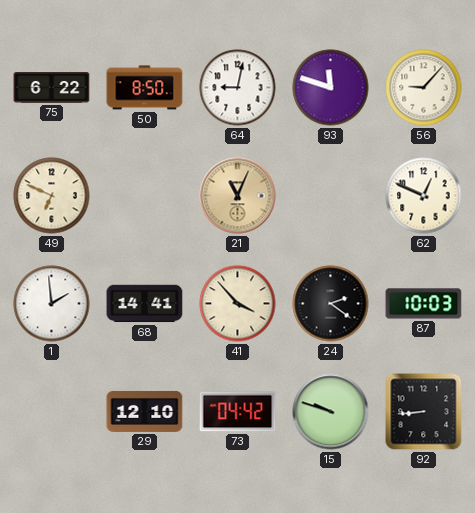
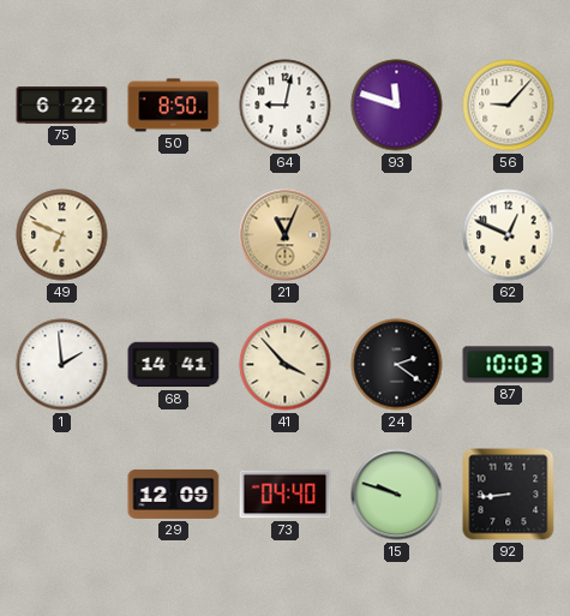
29: 12:10 -> 12:09 (174, 494)
73: 04:42 -> 04:40 (286, 495)
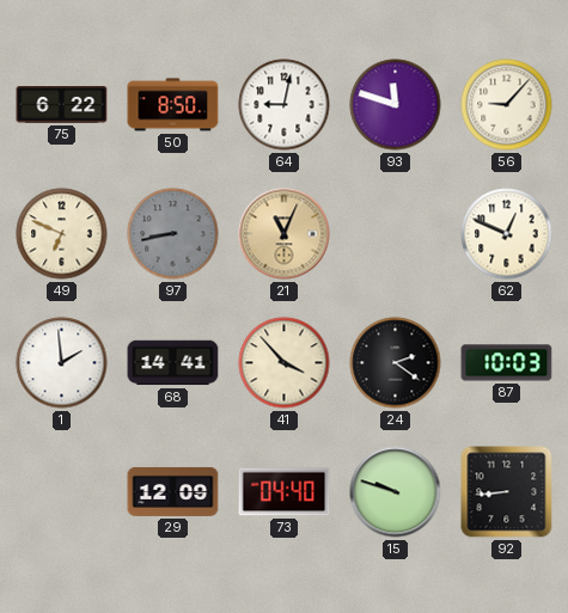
97: none -> 8:43 (173, 234)
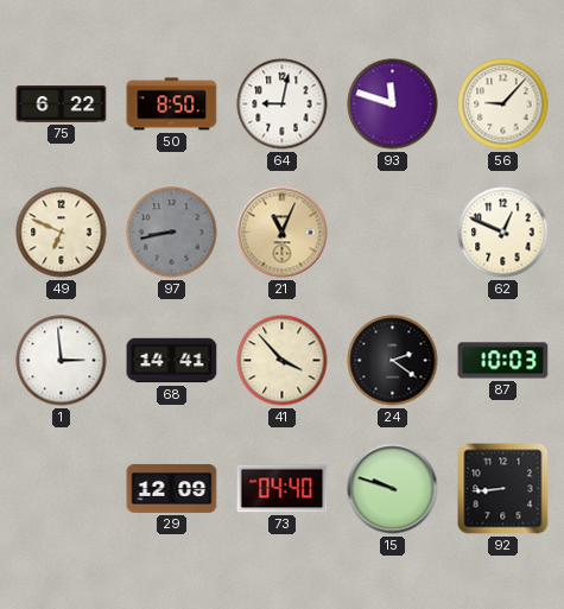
1: 1:59 -> 2:59 (62, 361)
